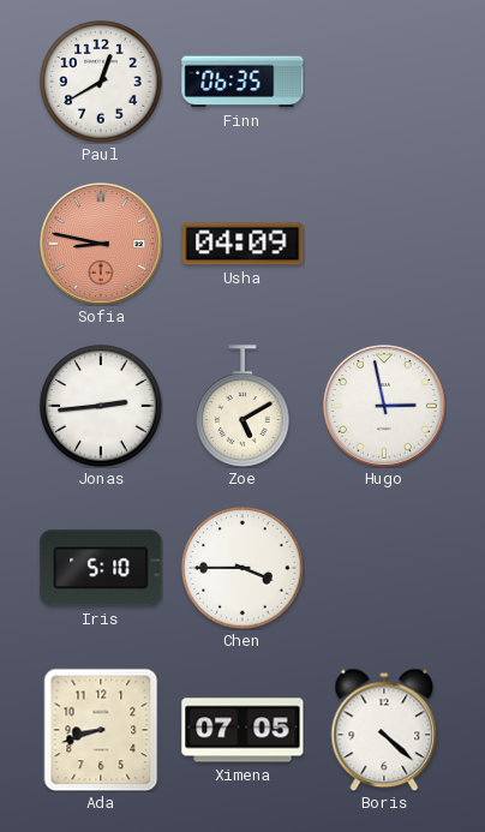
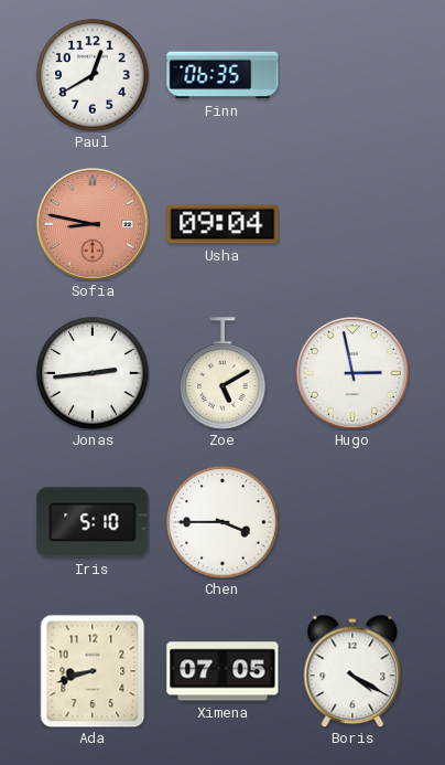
Usha: 04:09 -> 09:04 (223, 224)
Boris: 4:22 -> 4:20 (352, 671)
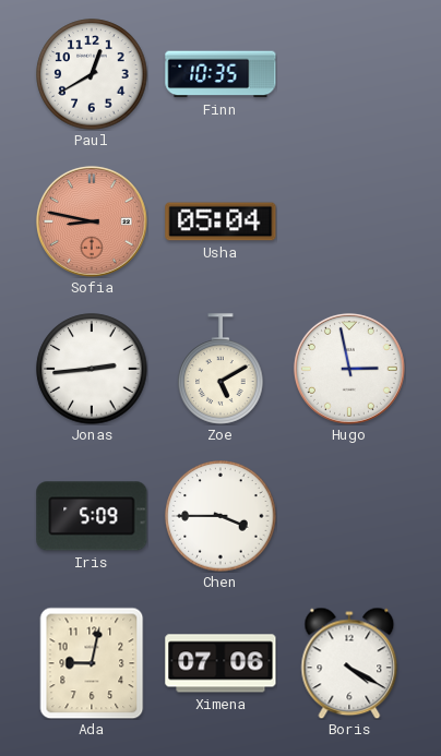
Finn: 06:35 -> 10:35 (221, 74)
Usha: 09:04 -> 05:04 (221, 221)
Iris: 5:10 -> 5:09 (92, 516)
Ada: 8:42 -> 9:02 (92, 663)
Ximena: 07:05 -> 07:06 (221, 663)
